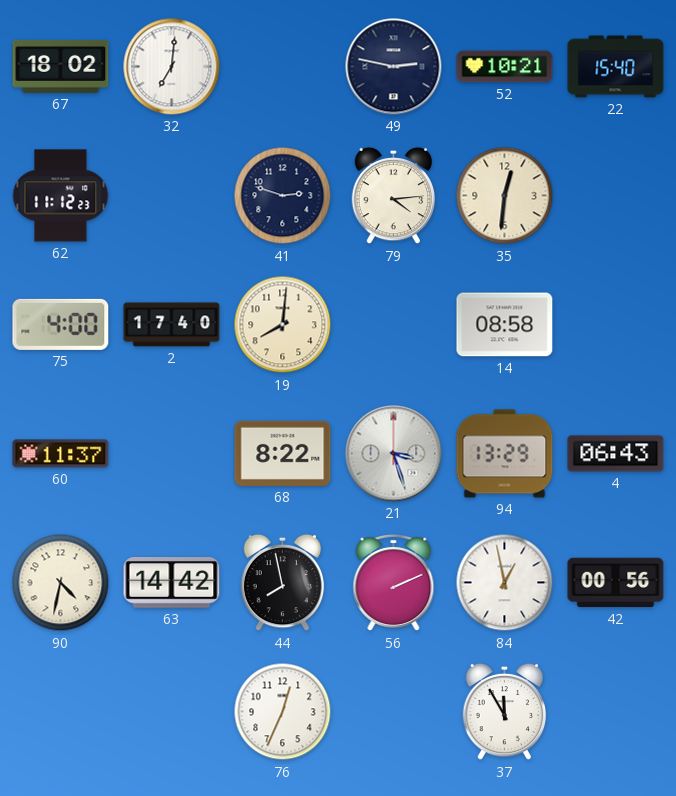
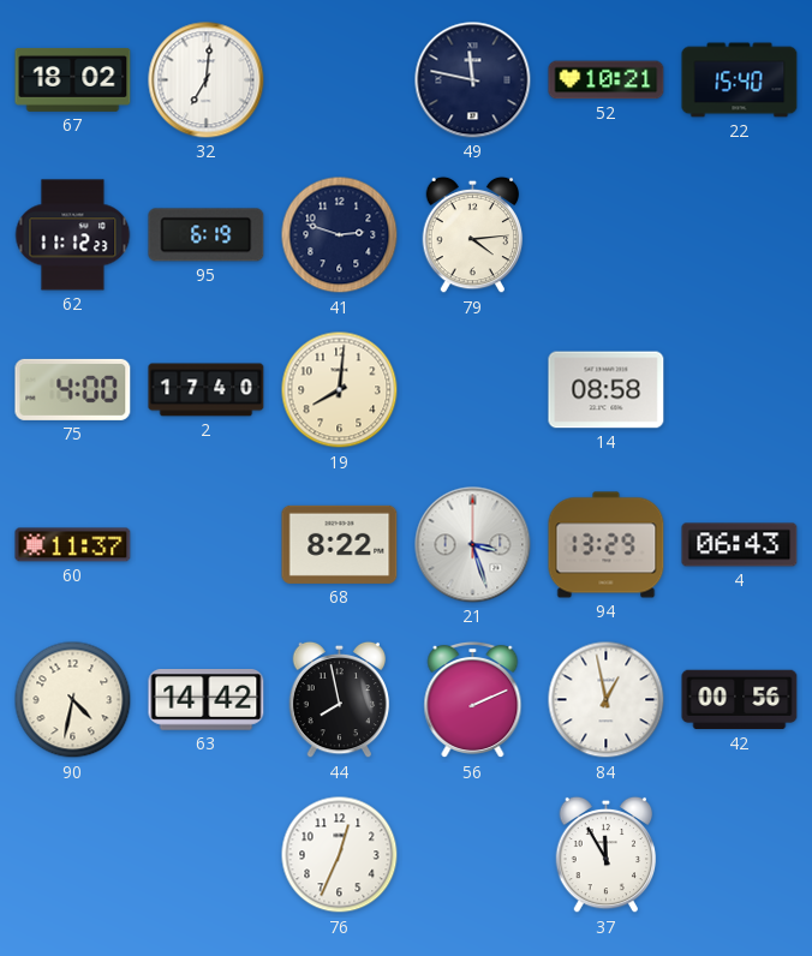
49: 2:47 -> 11:47 (473, 80)
95: none -> 6:19 (207, 235)
35: 12:31 -> none (505, 196)
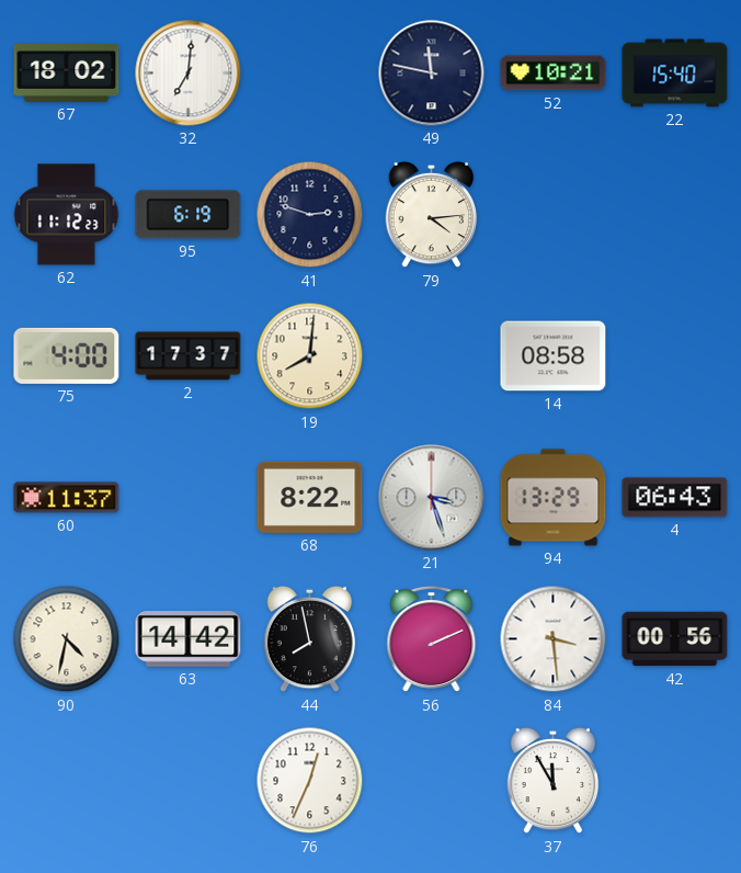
2: 17:40 -> 17:37 (189, 356)
84: 12:58 -> 3:29 (554, 639)
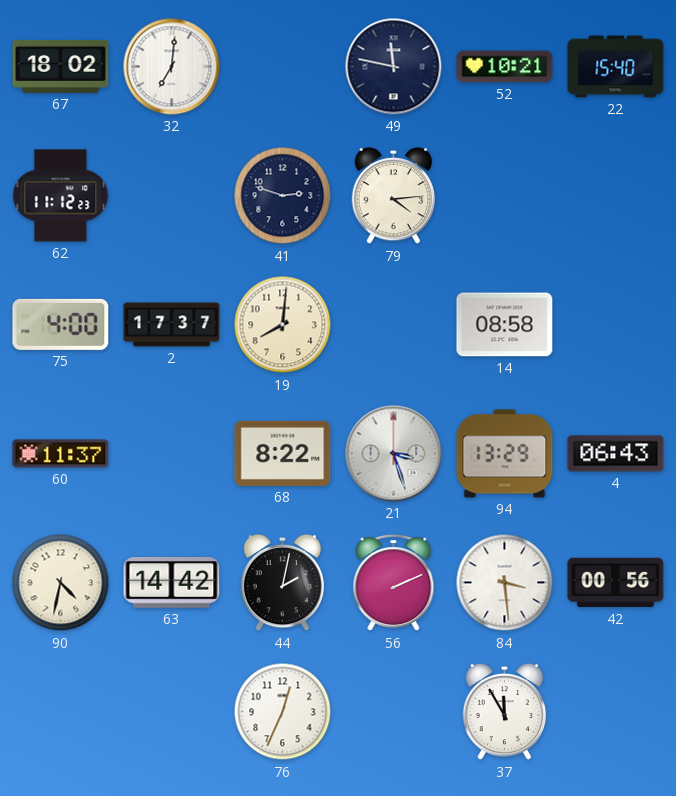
95: 6:19 -> none (189, 215)
44: 7:58 -> 2:02 (283, 583)
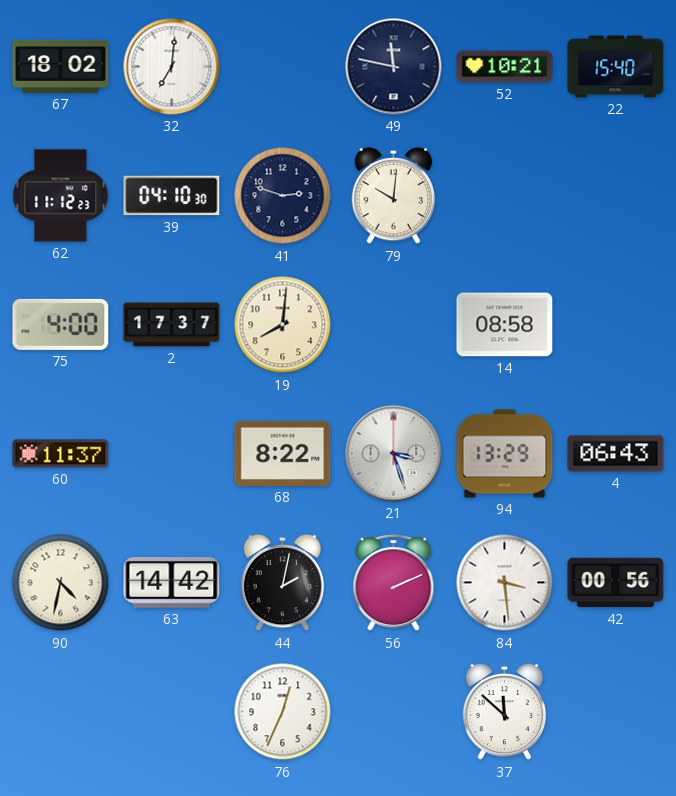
39: none -> 04:10 (172, 196)
79: 4:14 -> 10:01 (394, 196)
37: 11:55 -> 11:52 (505, 712)
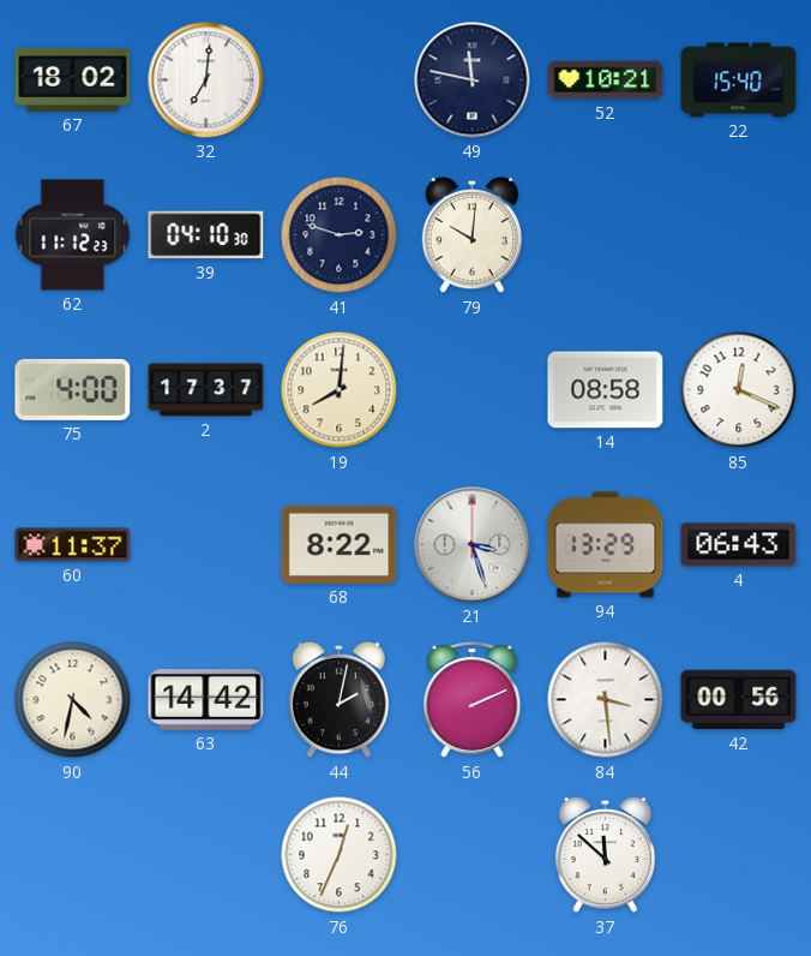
85: none -> 12:19 (739, 390)
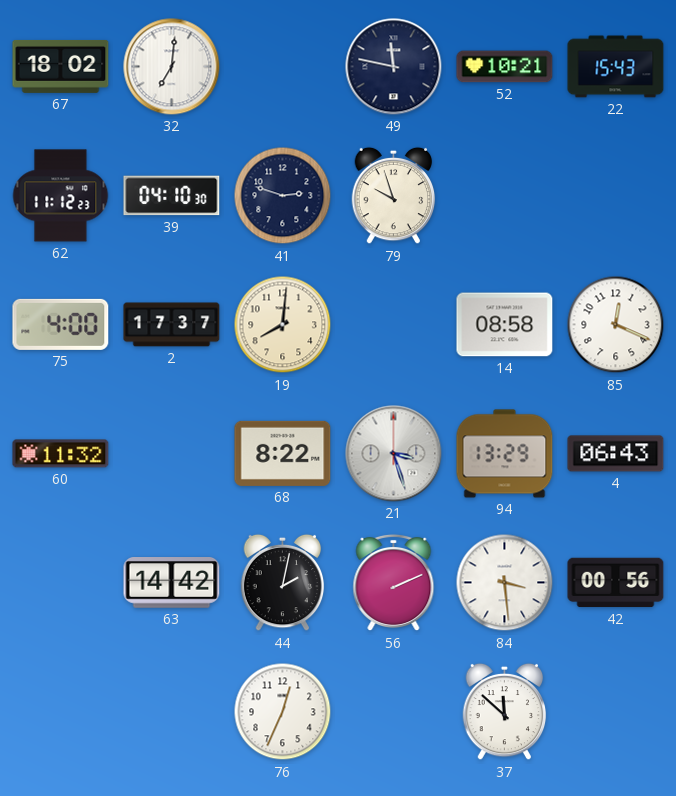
22: 15:40 -> 15:43 (616, 67)
79: 10:01 -> 9:57 (394, 196)
60: 11:37 -> 11:32 (61, 454)
90: 4:32 -> none (73, 700)
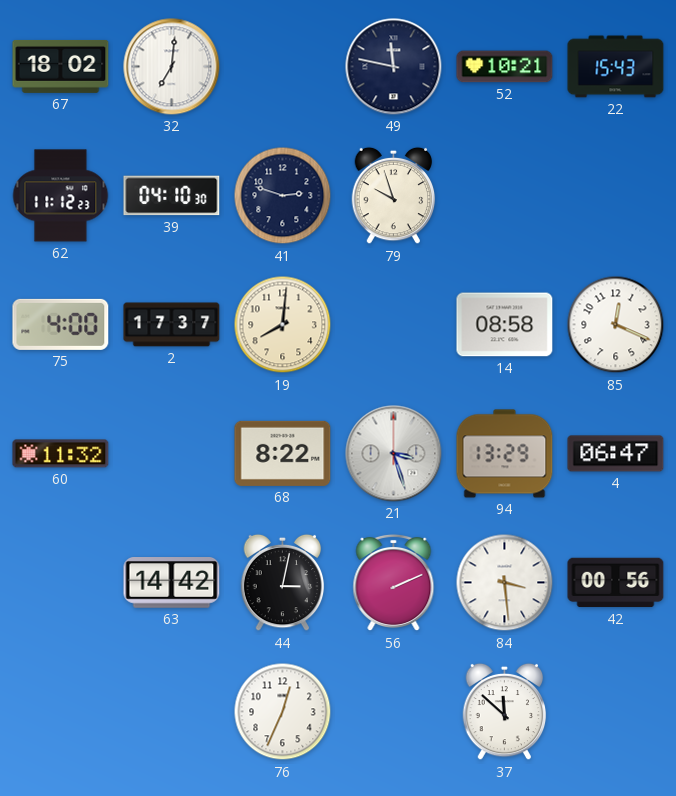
4: 06:43 -> 06:47 (616, 454)
44: 2:02 -> 3:02 (283, 583)
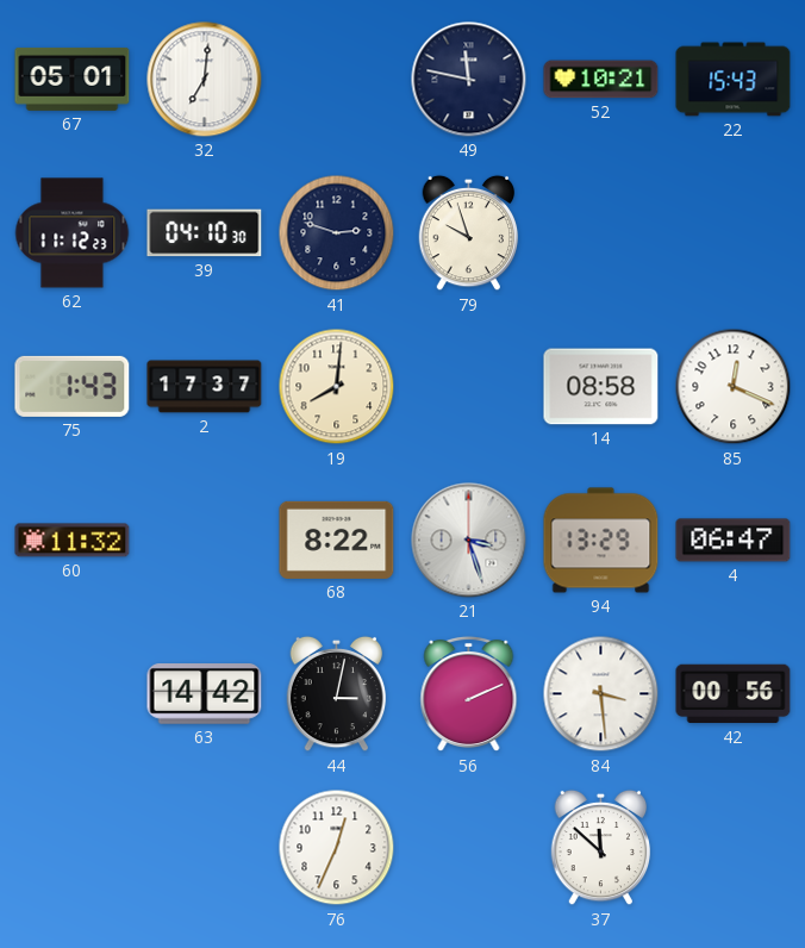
67: 18:02 -> 05:01 (73, 79)
75: 4:00 -> 1:43 (73, 386)
